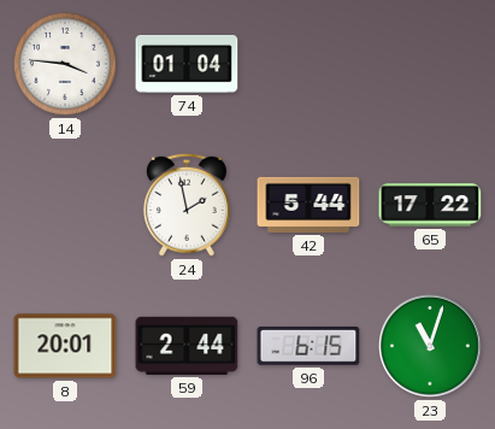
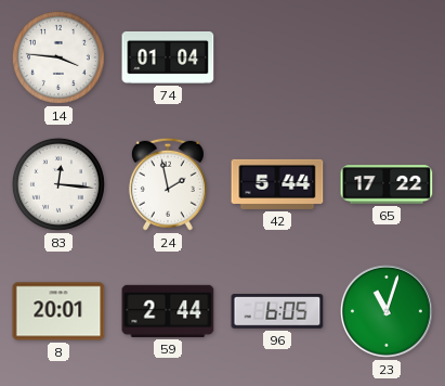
83: none -> 12:16 (58, 184)
96: 6:15 -> 6:05 (277, 312)
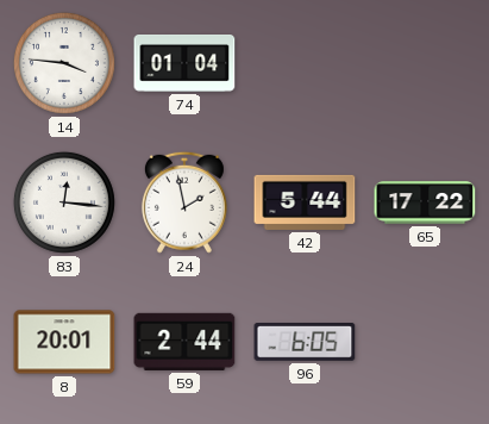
23: 11:03 -> none (388, 312)
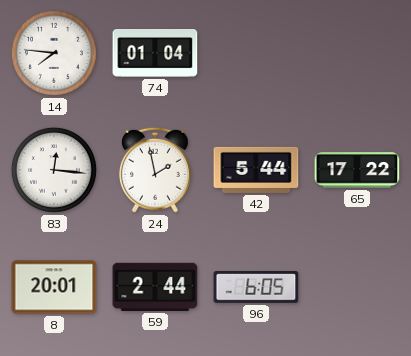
14: 3:46 -> 7:46 (54, 53)
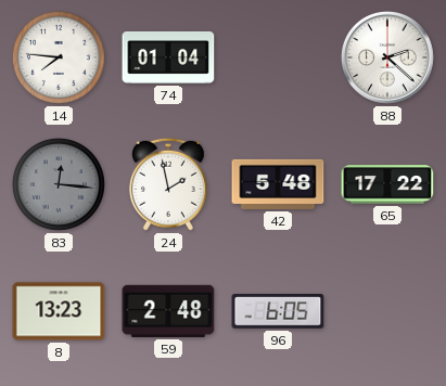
88: none -> 2:22 (388, 59)
83 dial: white -> grey (59, 184)
42: 5:44 -> 5:48 (278, 184)
8: 20:01 -> 13:23 (59, 311)
59: 2:44 -> 2:48 (168, 311)
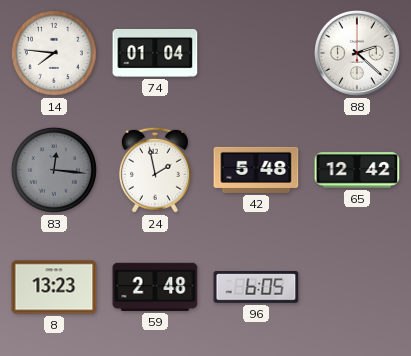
65: 17:22 -> 12:42 (357, 170)
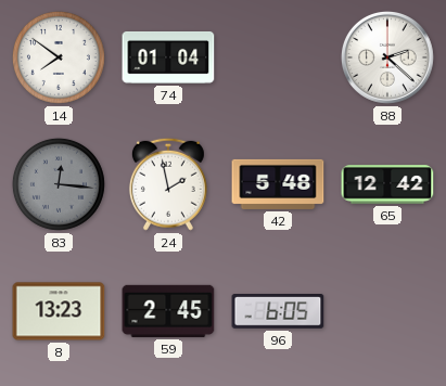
14: 7:46 -> 7:51 (59, 57)
59: 2:48 -> 2:45 (168, 311)
